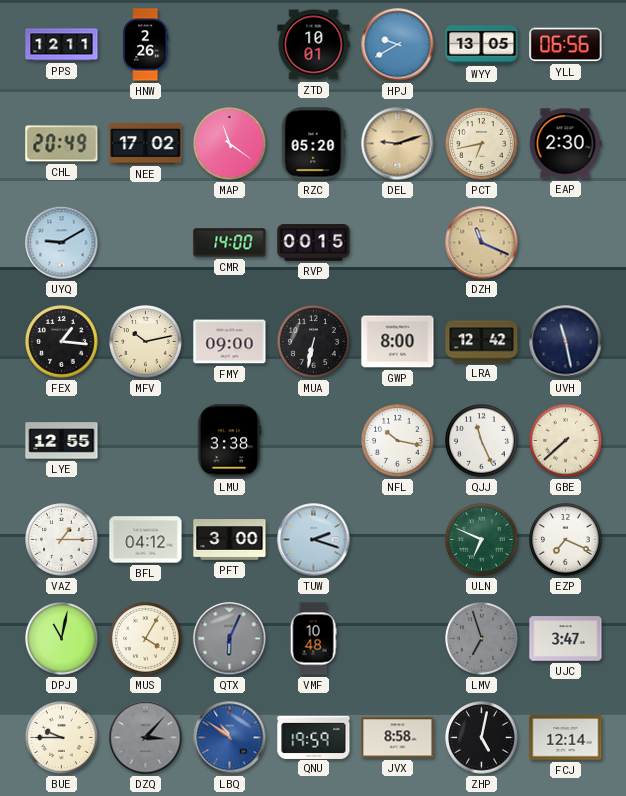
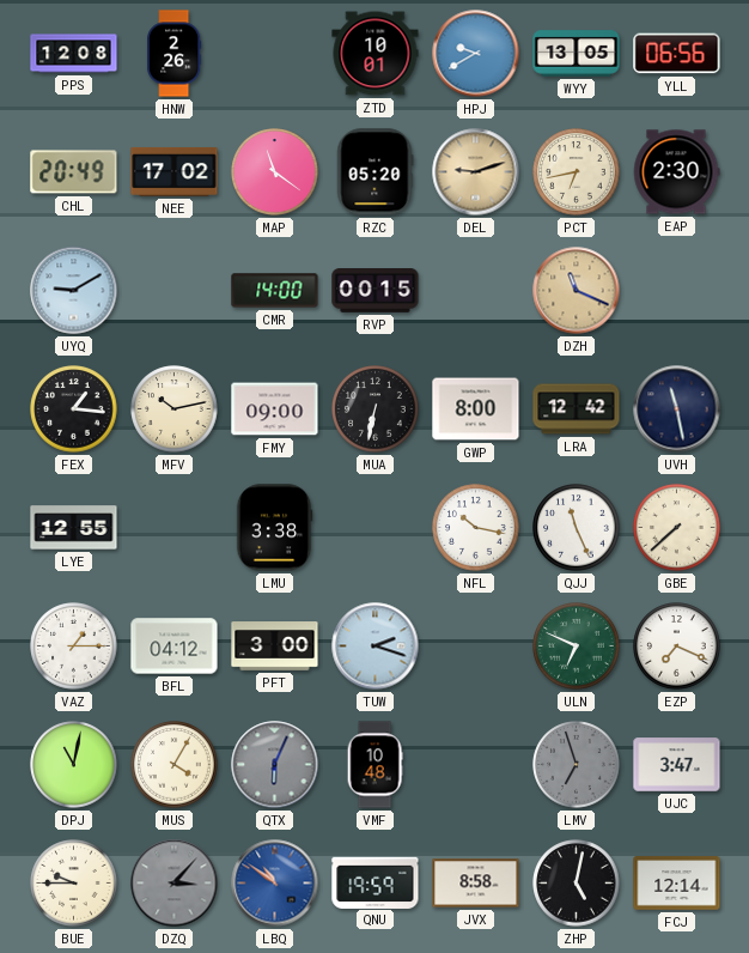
PPS: 12:11 -> 12:08 (74, 54)
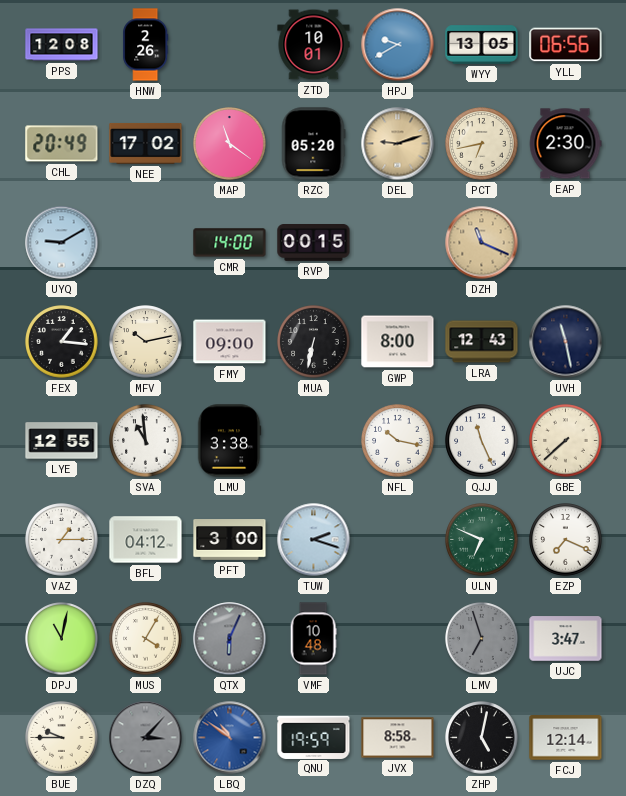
LRA: 12:42 -> 12:43 (482, 342)
SVA: none -> 10:59 (146, 441)
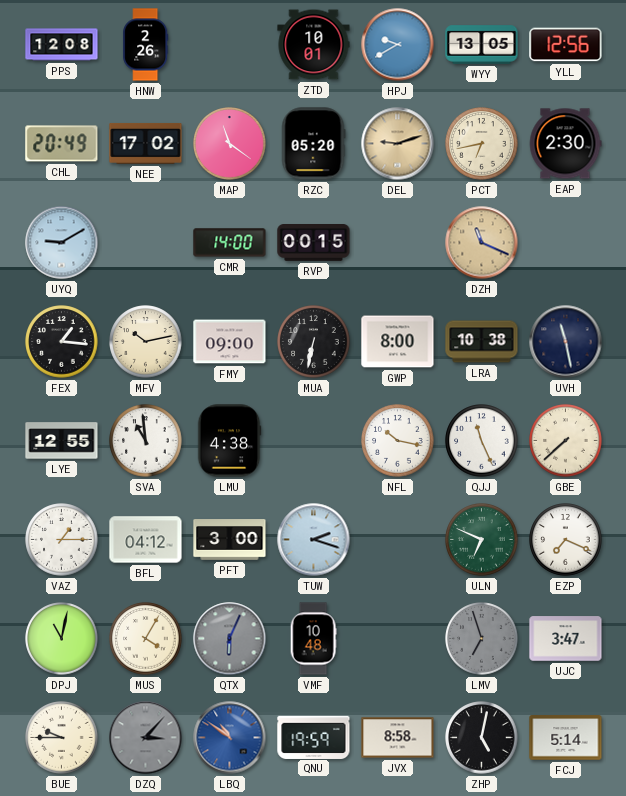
YLL: 06:56 -> 12:56 (566, 45)
LRA: 12:43 -> 10:38 (482, 342)
LMU: 3:38 -> 4:38 (229, 441)
FCJ: 12:14 -> 5:14 (566, 738)
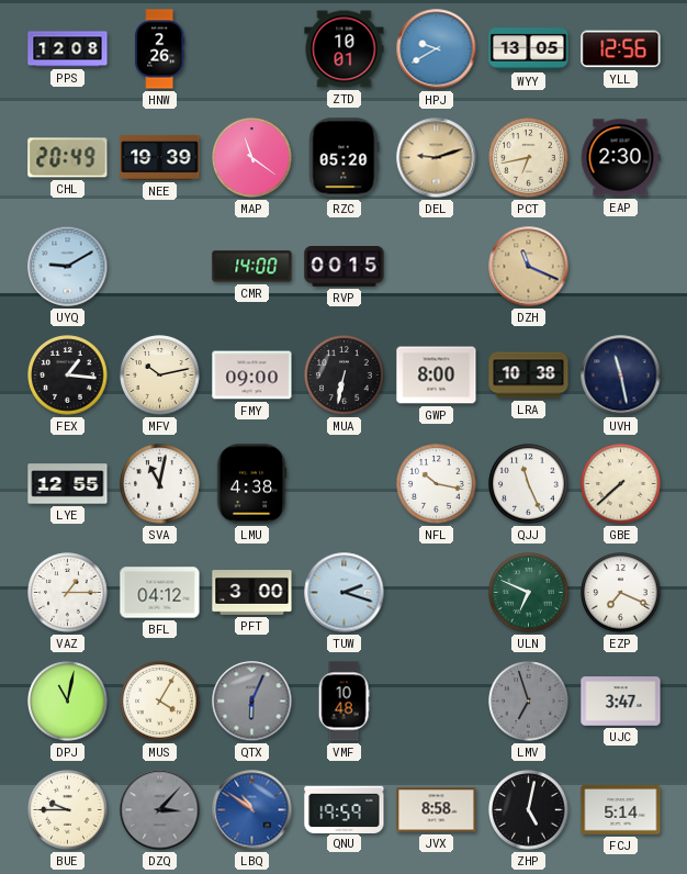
NEE: 17:02 -> 19:39 (160, 157)
SVA: 10:59 -> 11:02 (160, 484)
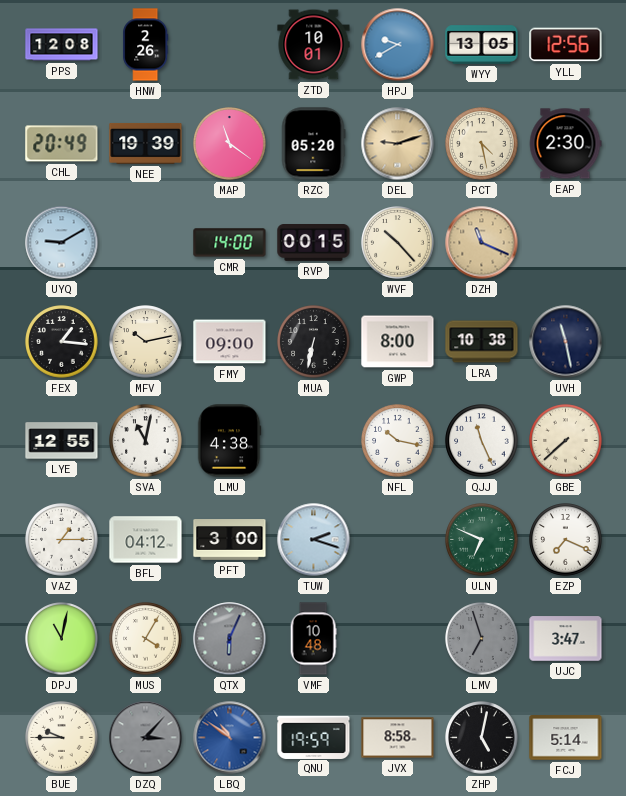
PCT: 6:43 -> 4:28 (482, 144)
WVF: none -> 10:23 (398, 243)
